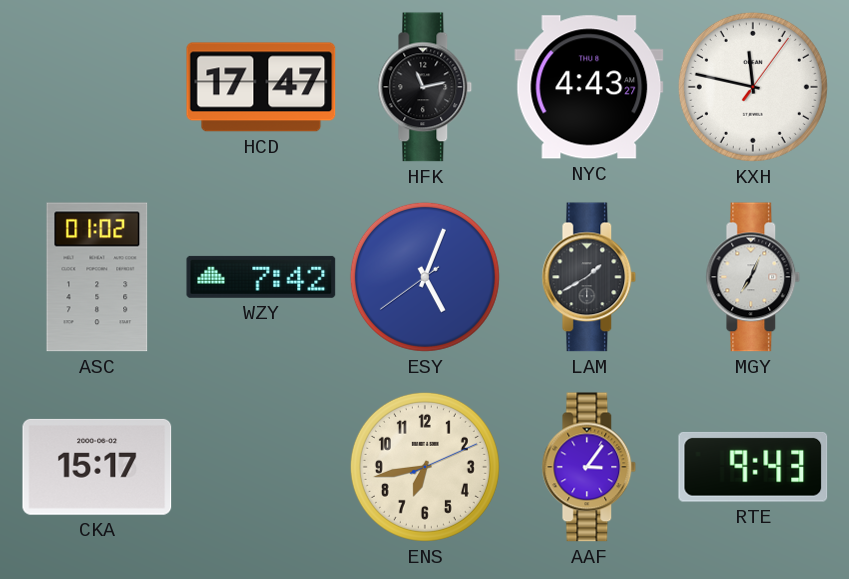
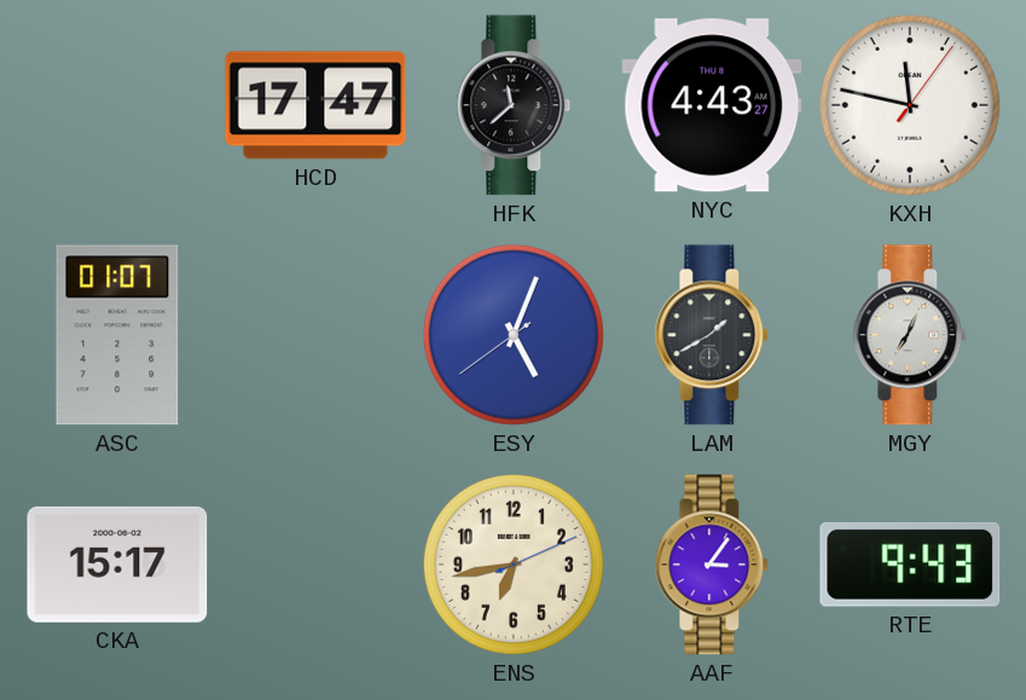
HFK: 11:13 -> 11:38 (514, 105)
ASC: 01:02 -> 01:07 (117, 335)
WZY: 7:42 -> none (261, 277)
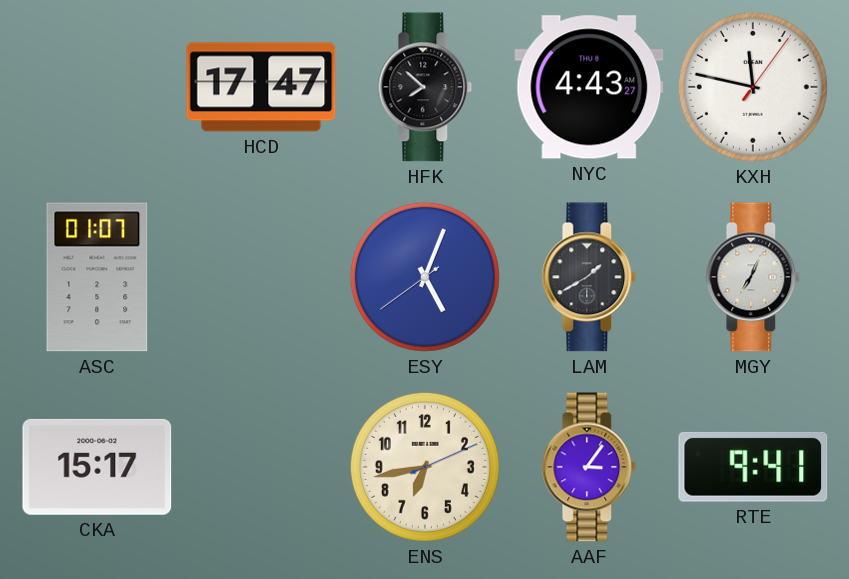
HFK: 11:38 -> 7:52 (425, 87)
RTE: 9:43 -> 9:41 (753, 467)
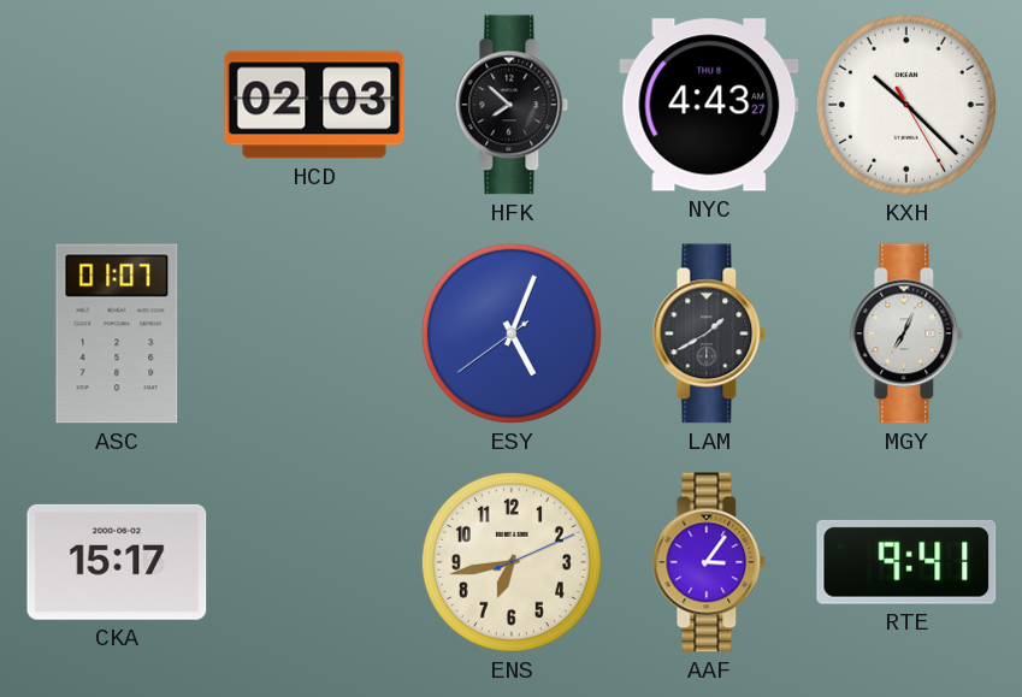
HCD: 17:47 -> 02:03 (314, 105)
KXH: 11:47 -> 10:22 (906, 105)
